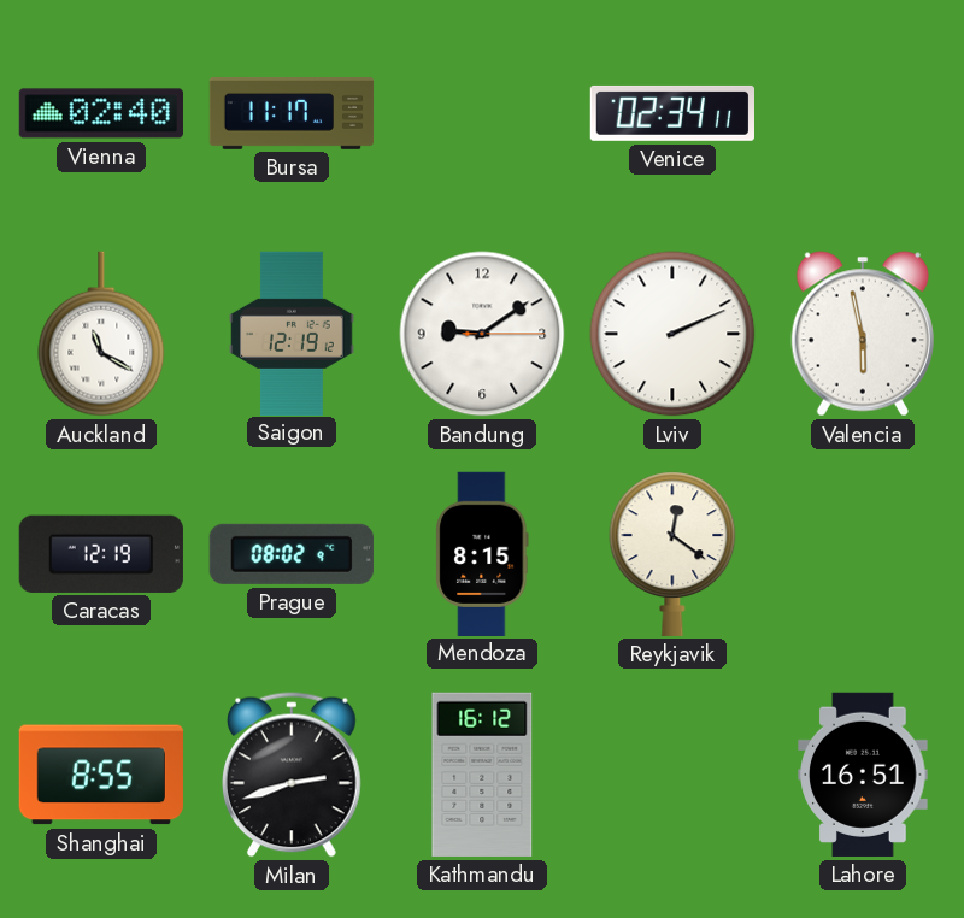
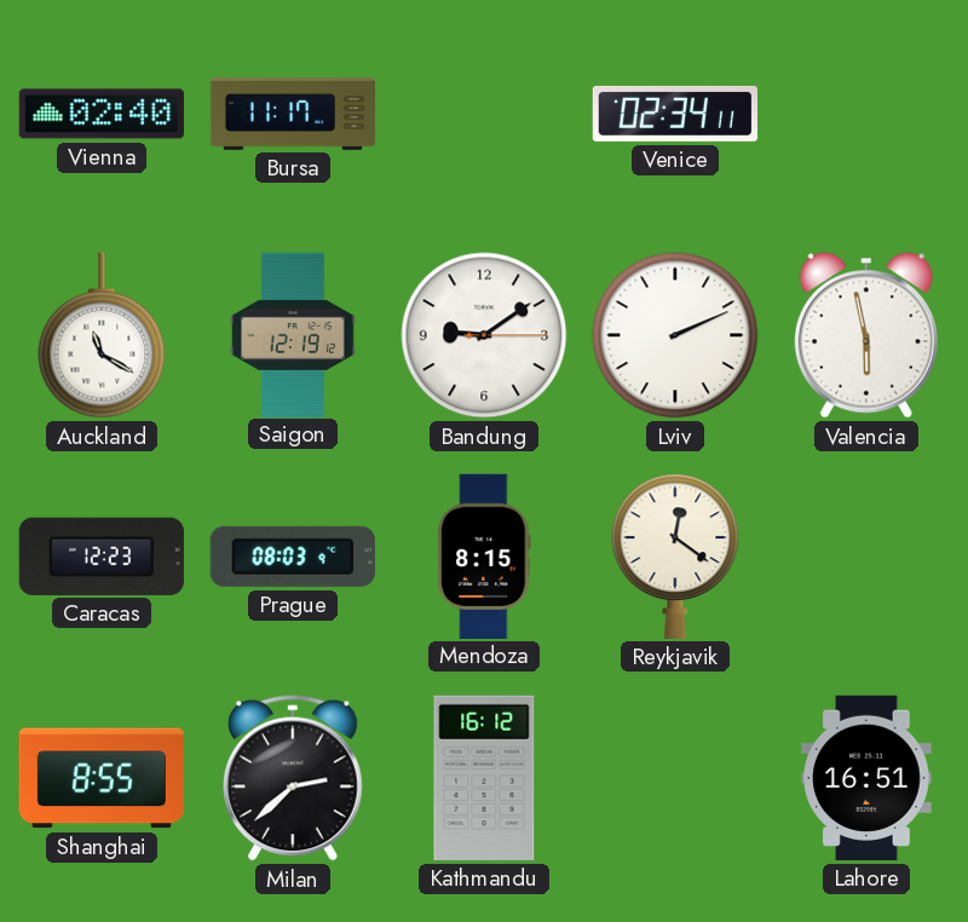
Caracas: 12:19 -> 12:23 (102, 557)
Prague: 08:02 -> 08:03 (293, 557)
Milan: 2:42 -> 2:38 (294, 778)
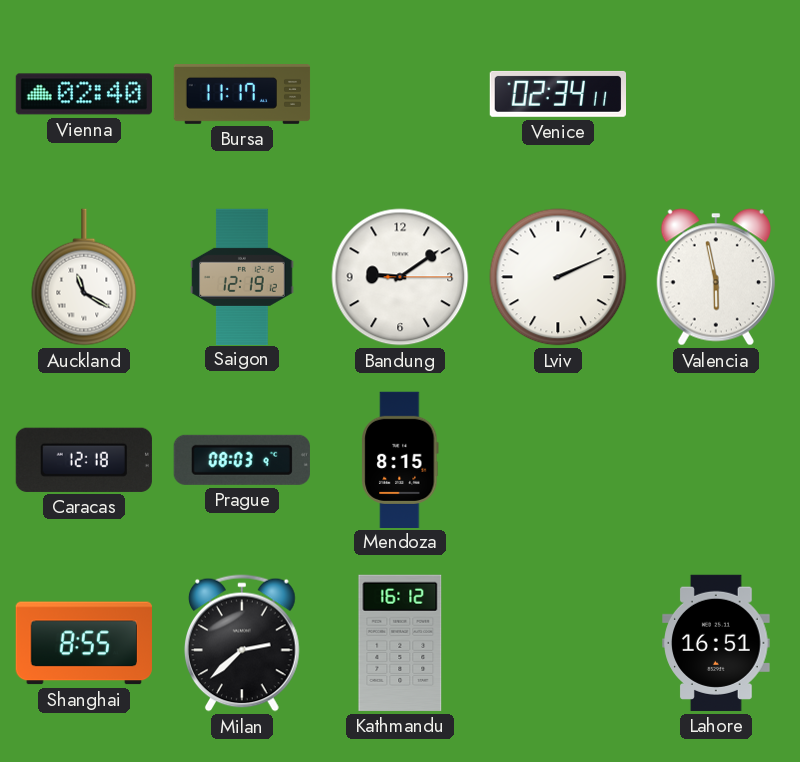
Caracas: 12:23 -> 12:18 (84, 460)
Reykjavik: 12:21 -> none (675, 557)
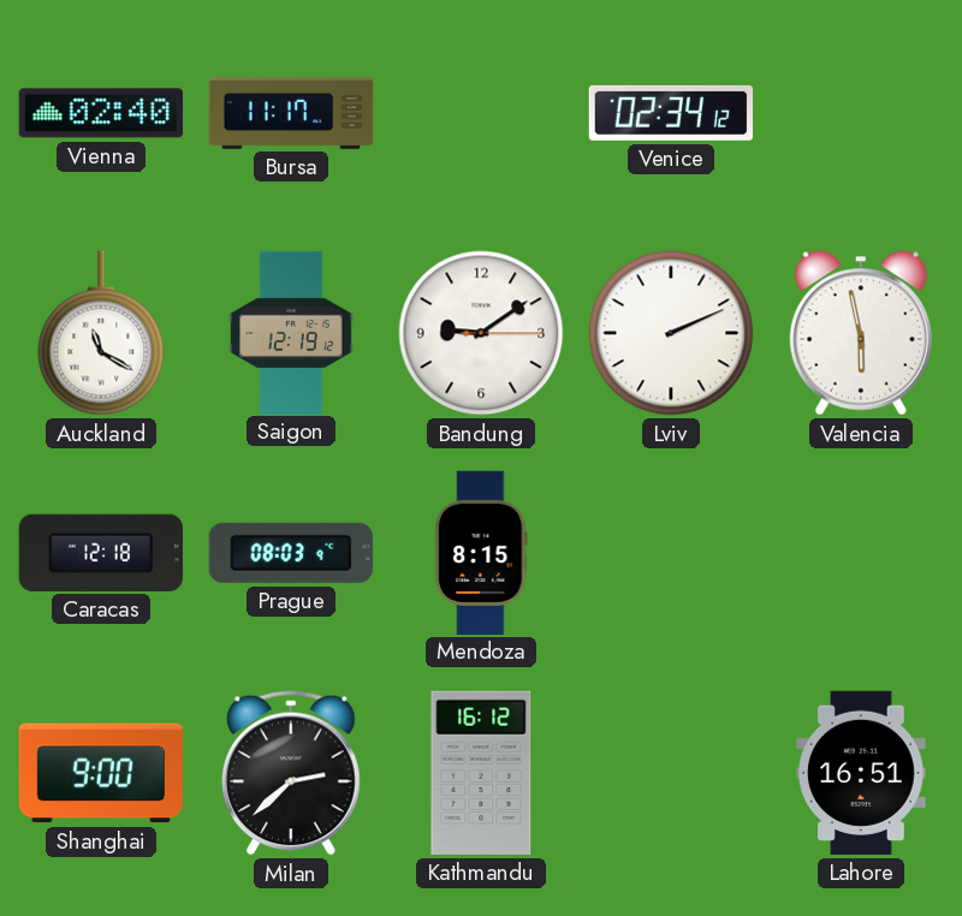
Venice: 02:34:11 -> 02:34:12 (670, 113)
Shanghai: 8:55 -> 9:00 (101, 773)
